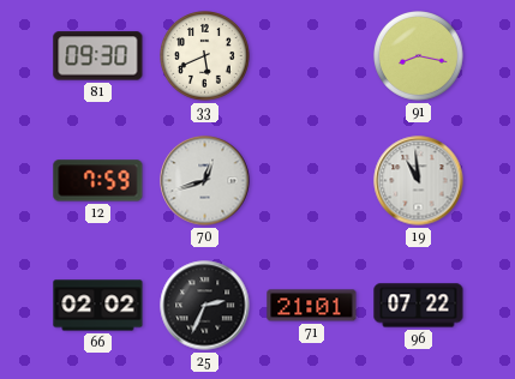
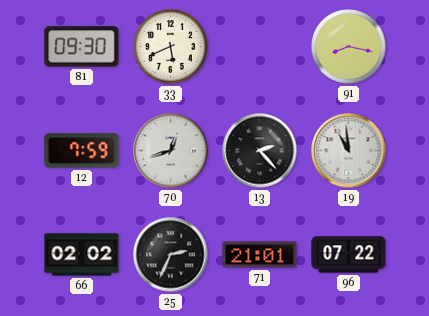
13: none -> 2:23 (260, 151)
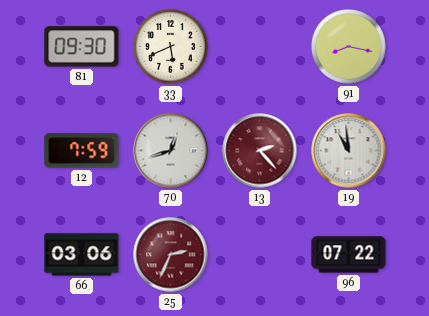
13 dial: black -> burgundy (260, 151)
66: 02:02 -> 03:06 (82, 255)
25 dial: black -> burgundy (171, 255)
71: 21:01 -> none (260, 255)
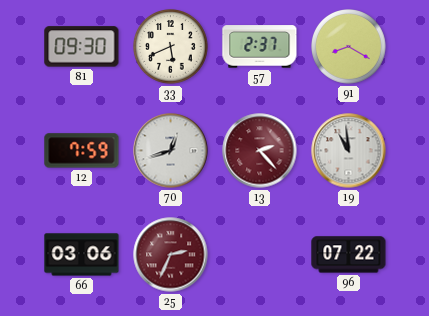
57: none -> 2:37 (260, 47)
91: 8:17 -> 8:20 (349, 47)
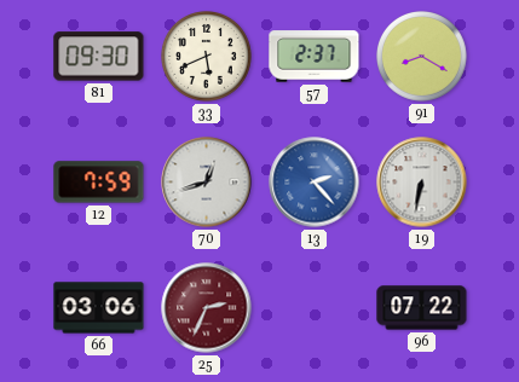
13 dial: burgundy -> blue (315, 183)
19: 10:59 -> 6:32 (422, 183)
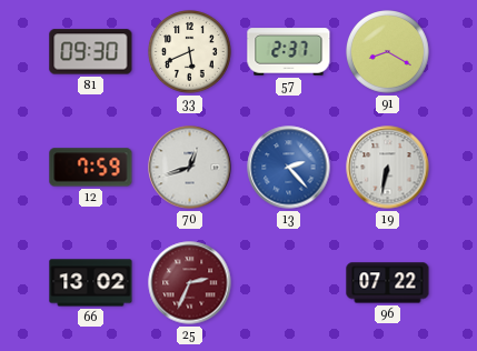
66: 03:06 -> 13:02 (91, 283)
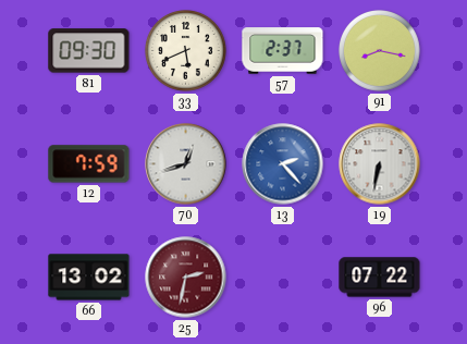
91: 8:20 -> 8:17 (380, 51)
25: 2:34 -> 2:32 (186, 278)
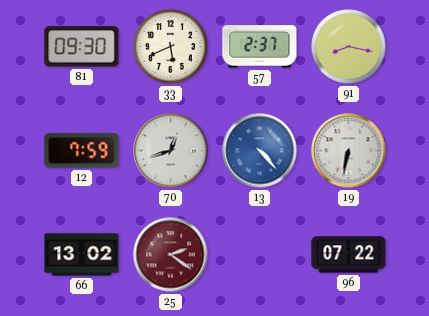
13: 2:23 -> 4:23 (260, 151)
25: 2:32 -> 2:21 (171, 255)
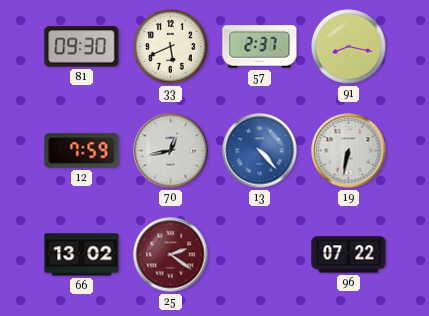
70: 12:42 -> 12:43 (171, 151)
